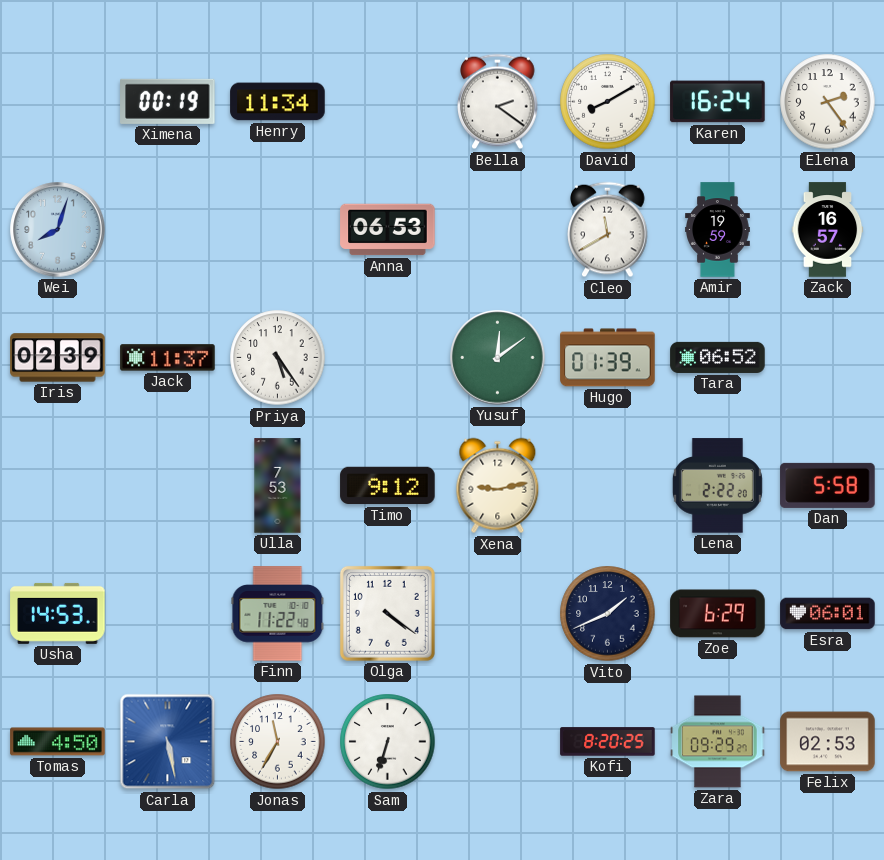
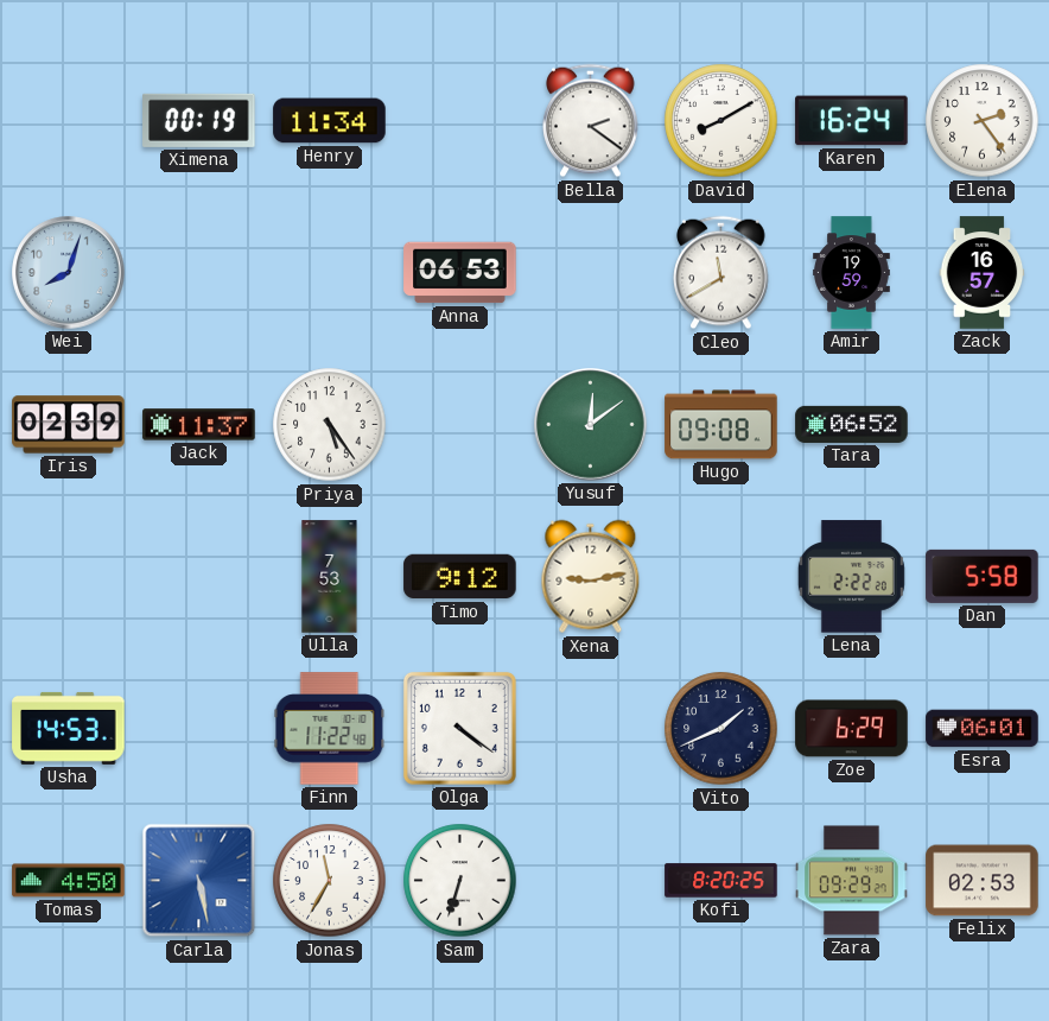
Hugo: 01:39 -> 09:08 (721, 425)
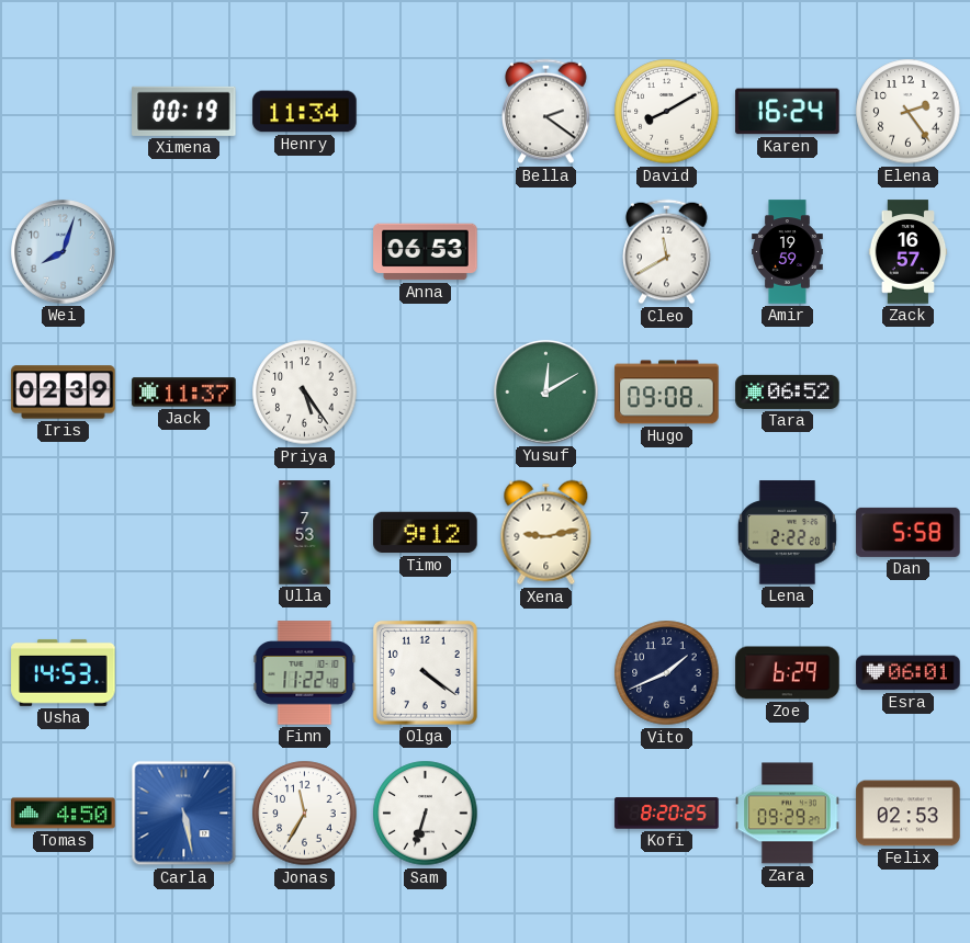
Yusuf: 12:09 -> 12:10 (546, 393)
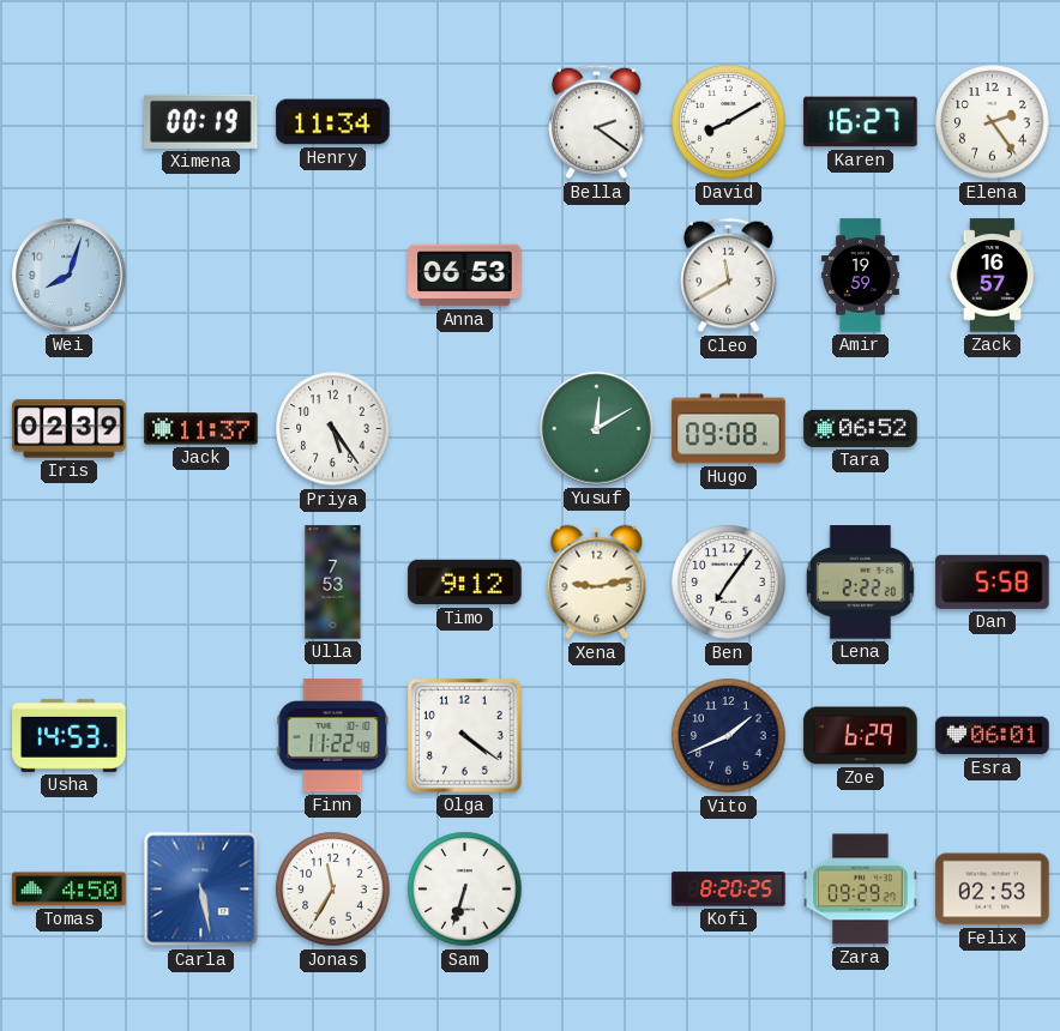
Karen: 16:24 -> 16:27 (861, 122)
Ben: none -> 7:06 (729, 583)
